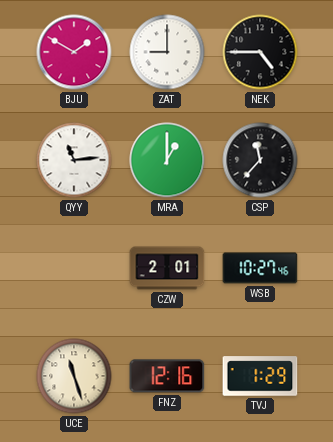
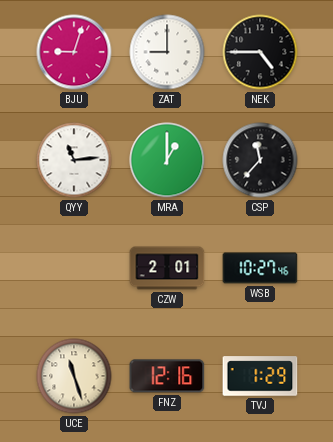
BJU: 1:50 -> 9:03 (74, 52)
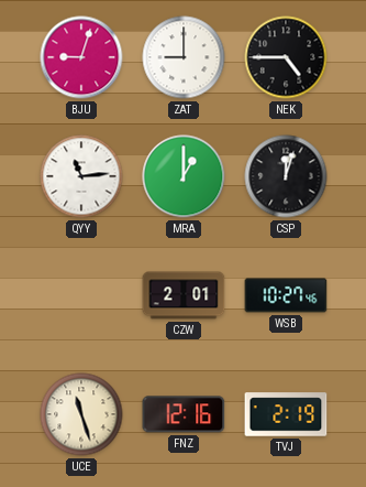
CSP: 11:37 -> 12:03 (286, 176)
TVJ: 1:29 -> 2:19 (286, 414)
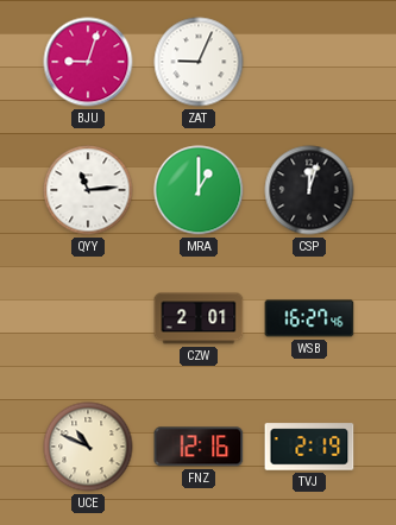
ZAT: 9:00 -> 9:04 (199, 62)
NEK: 4:45 -> none (286, 57)
WSB: 10:27 -> 16:27 (309, 318)
UCE: 11:27 -> 10:49 (88, 447)
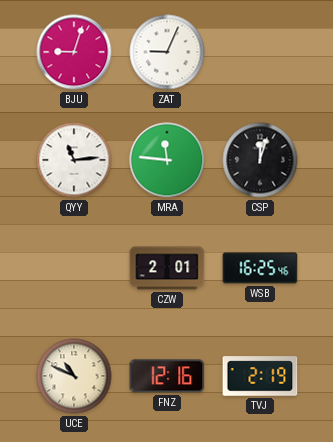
MRA: 1:00 -> 11:46 (167, 160)
WSB: 16:27 -> 16:25 (260, 268)
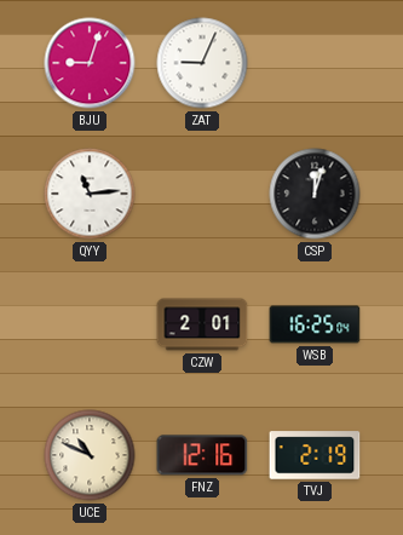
MRA: 11:46 -> none (167, 160)
WSB: 16:25:46 -> 16:25:04 (315, 324)
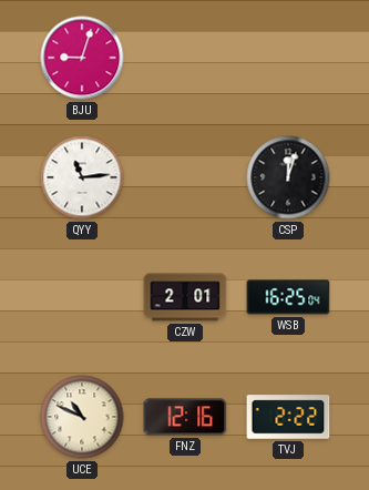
ZAT: 9:04 -> none (202, 63)
TVJ: 2:19 -> 2:22 (288, 417)
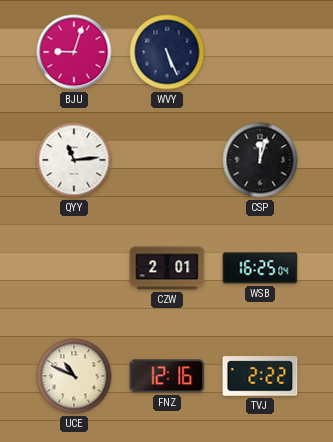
WVY: none -> 5:26 (167, 52)
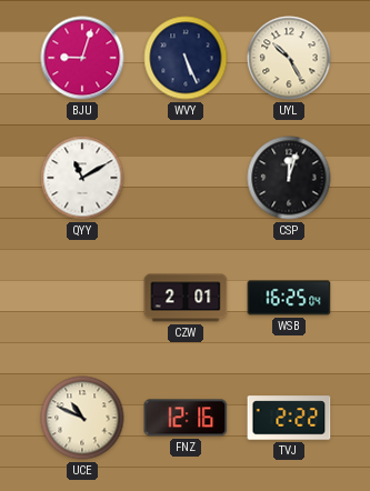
UYL: none -> 10:25 (289, 58)
QYY: 11:14 -> 11:10 (82, 178)
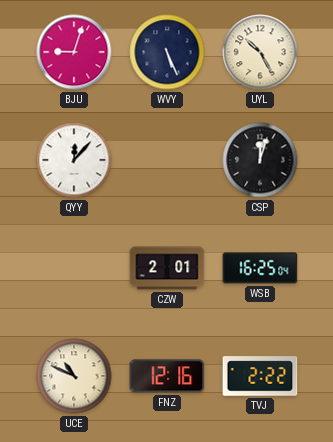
QYY: 11:10 -> 12:07 (74, 160)
